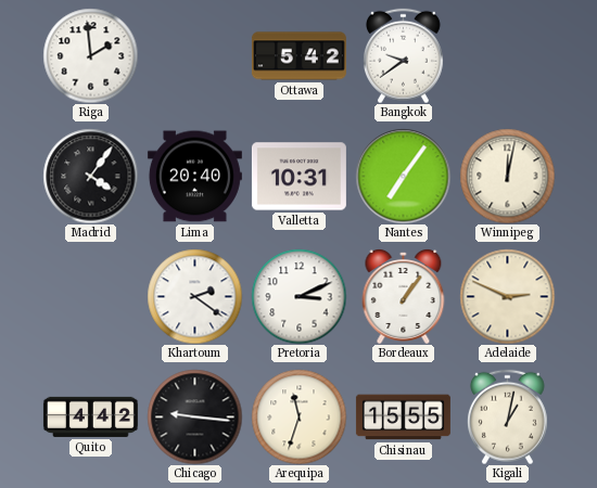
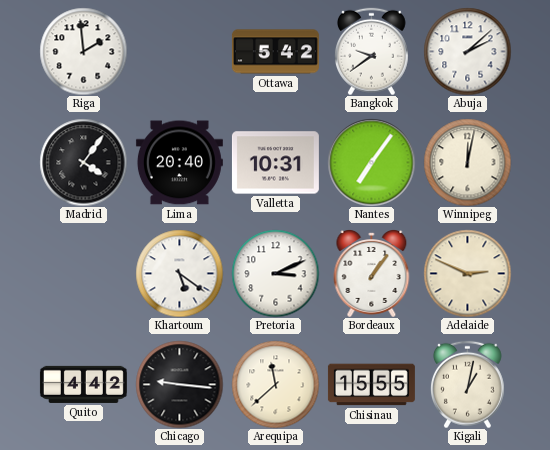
Abuja: none -> 2:08 (467, 51)
Khartoum: 2:21 -> 5:21 (179, 273)
Arequipa: 11:33 -> 11:38 (275, 384)
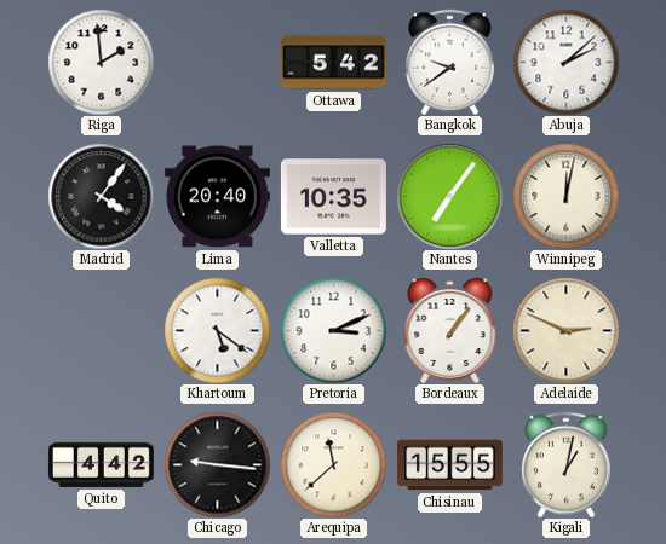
Valletta: 10:31 -> 10:35 (333, 197)
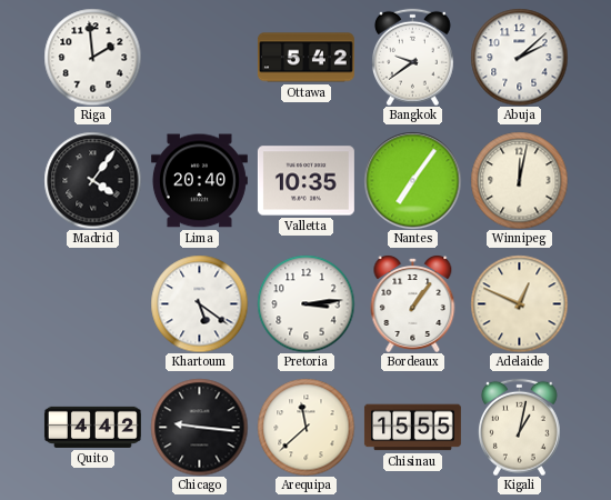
Pretoria: 3:11 -> 3:14 (305, 303)
Adelaide: 2:49 -> 12:49 (519, 303)
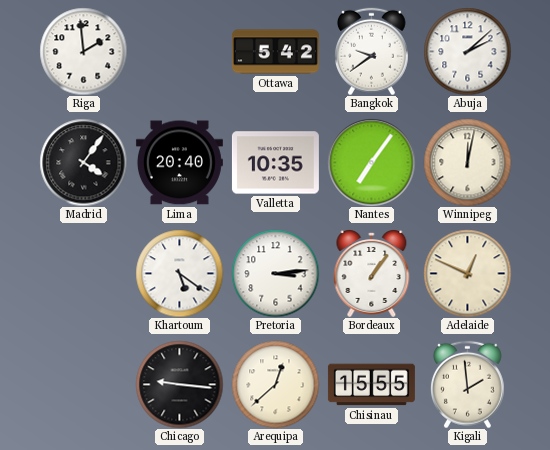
Quito: 4:42 -> none (92, 427)
Arequipa: 11:38 -> 12:38 (275, 384)
Kigali: 1:02 -> 1:59 (468, 384)
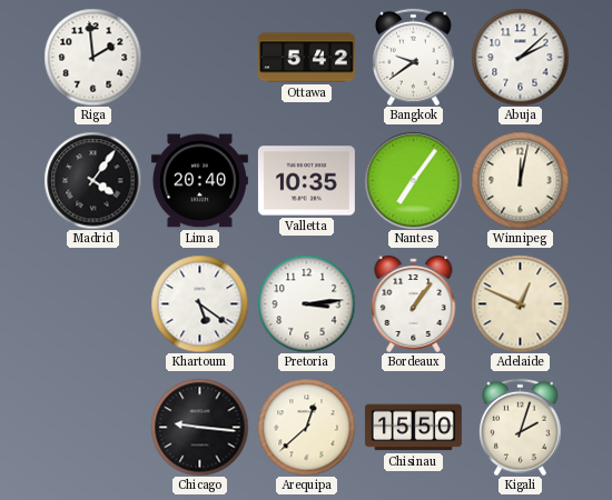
Chisinau: 15:55 -> 15:50 (413, 428)
Kigali: 1:59 -> 2:03 (521, 427)
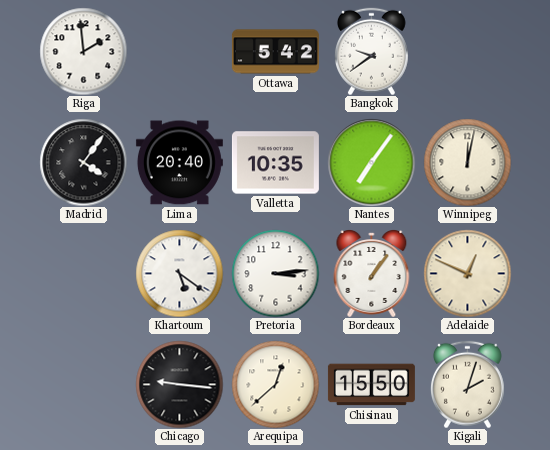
Abuja: 2:08 -> none (520, 57)
